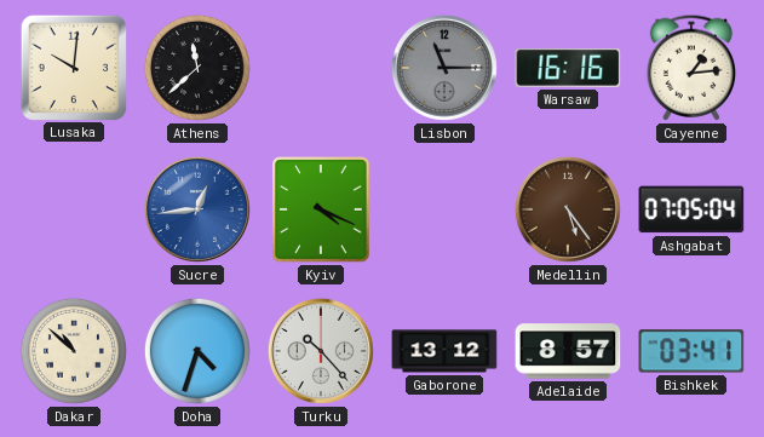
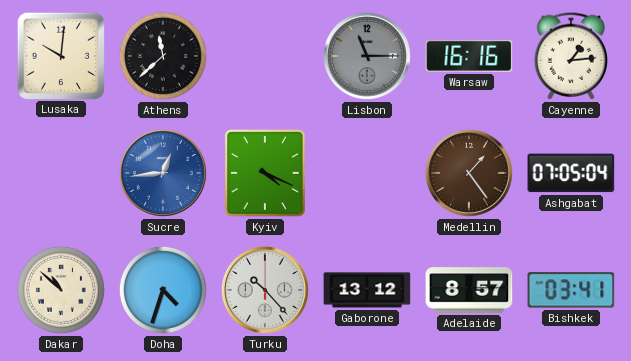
Medellin: 5:24 -> 1:24 (469, 173)
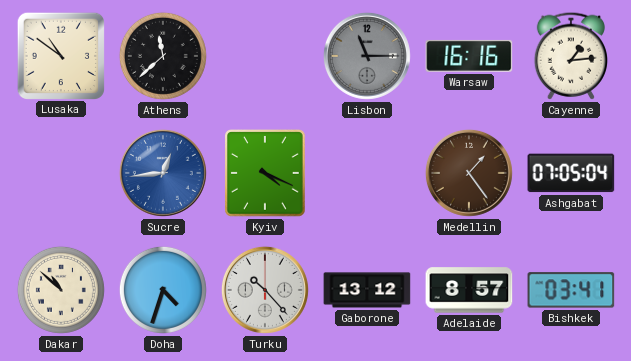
Lusaka: 10:01 -> 10:51 (60, 55)
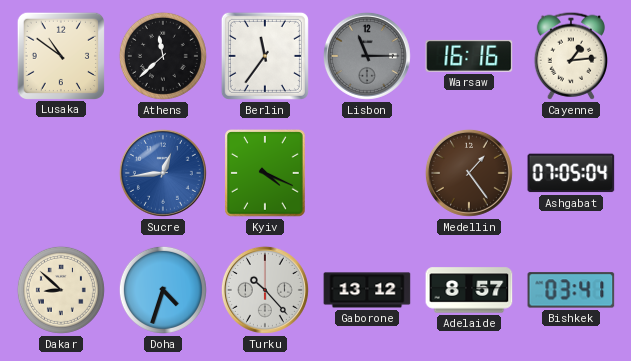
Berlin: none -> 11:36 (265, 56)
Dakar: 10:52 -> 8:52 (61, 290)
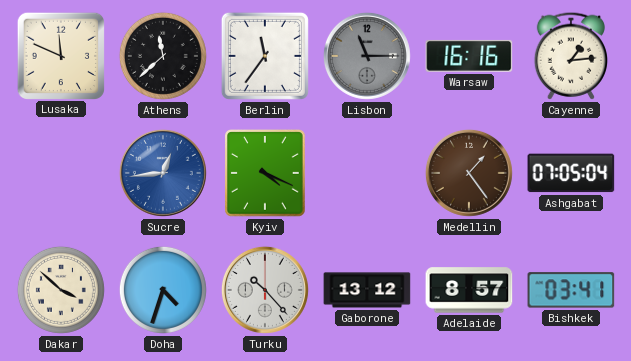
Lusaka: 10:51 -> 11:49 (60, 55)
Dakar: 8:52 -> 3:52 (61, 290)
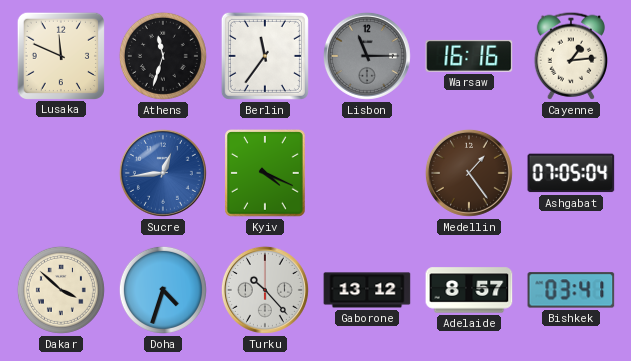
Athens: 11:38 -> 11:33 (163, 56)
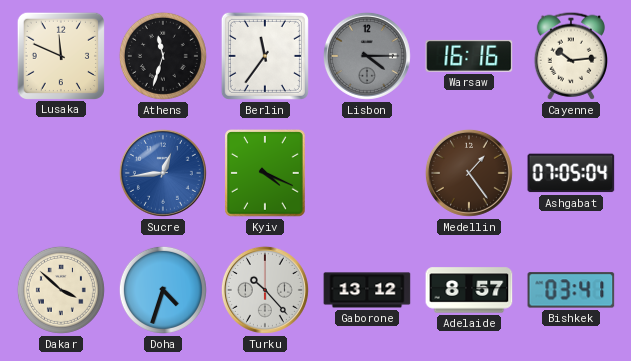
Lisbon: 11:15 -> 4:15 (367, 56)
Cayenne: 1:14 -> 10:14 (570, 56)
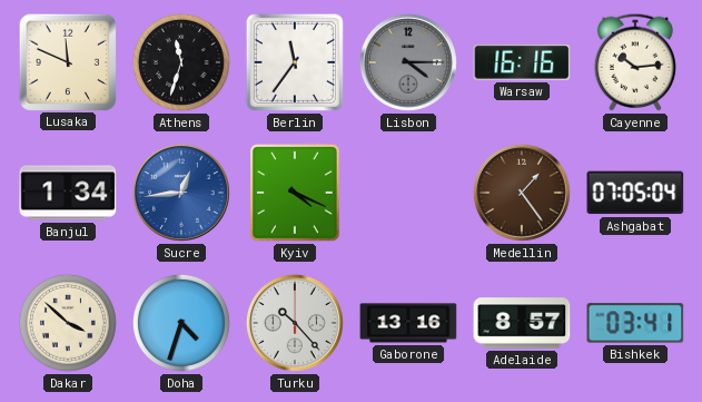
Banjul: none -> 1:34 (68, 193)
Gaborone: 13:12 -> 13:16 (408, 323)
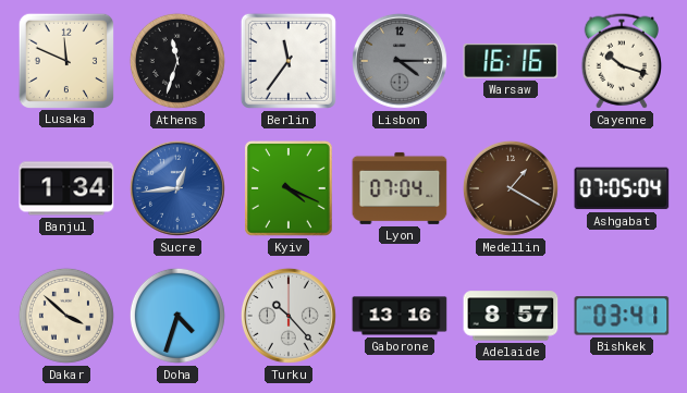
Cayenne: 10:14 -> 10:18 (621, 61)
Lyon: none -> 07:04 (400, 188)
Medellin: 1:24 -> 1:20 (511, 188)
